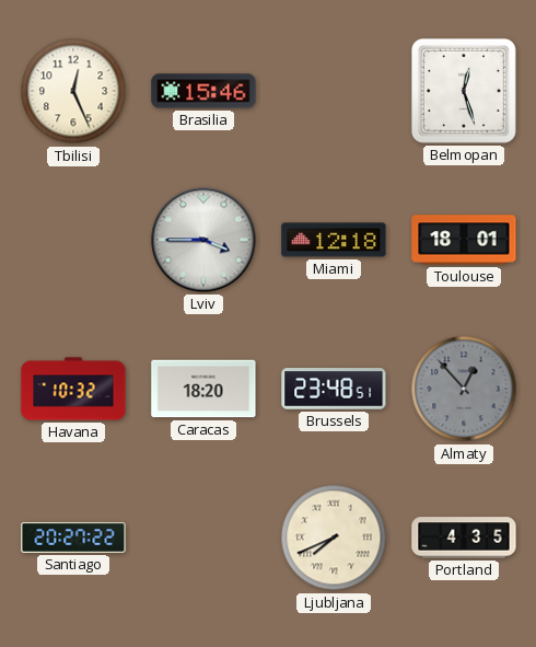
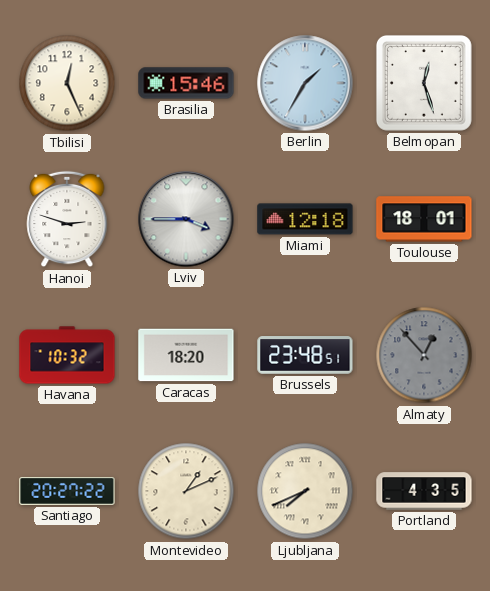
Berlin: none -> 1:35 (305, 83)
Hanoi: none -> 2:48 (67, 219)
Montevideo: none -> 1:11 (186, 491)
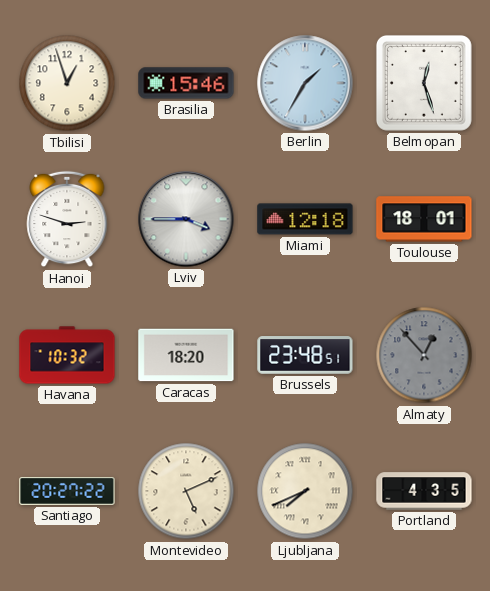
Tbilisi: 12:26 -> 12:57 (67, 83)
Montevideo: 1:11 -> 5:11 (186, 491)
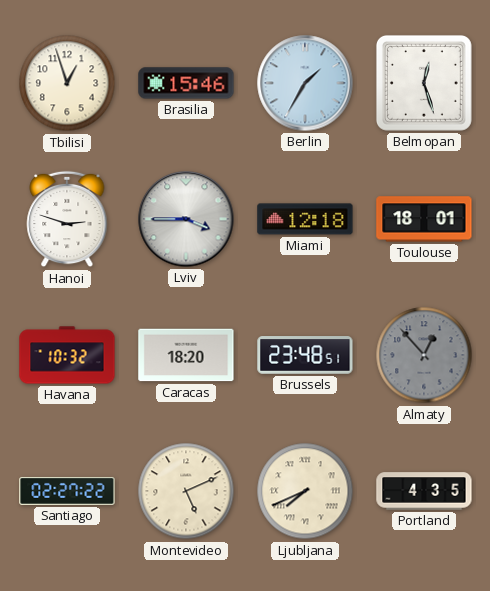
Santiago: 20:27 -> 02:27 (67, 491)
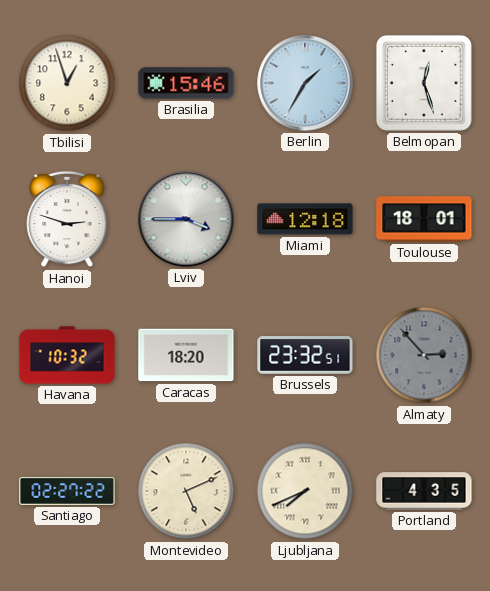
Brussels: 23:48 -> 23:32 (305, 355)
Almaty: 12:53 -> 2:53 (424, 355)
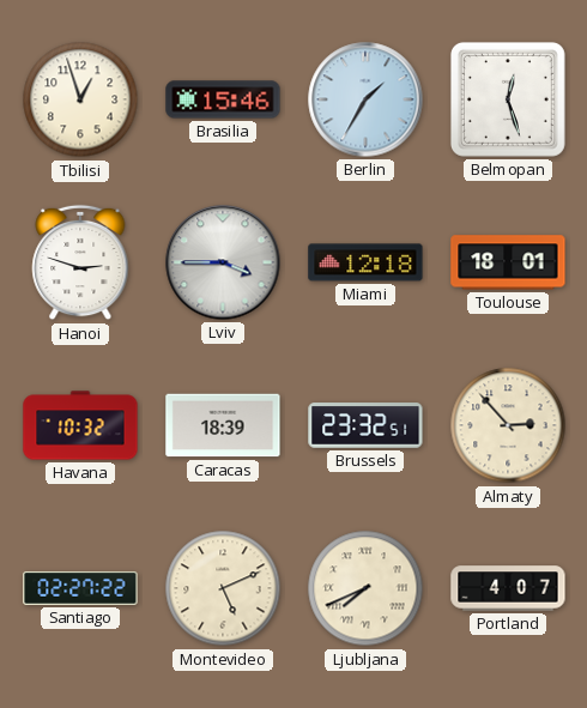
Caracas: 18:20 -> 18:39 (223, 425)
Almaty dial: grey -> cream (508, 425)
Portland: 4:35 -> 4:07 (508, 588)
